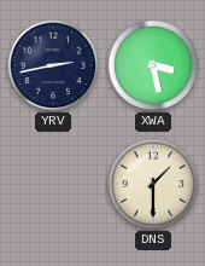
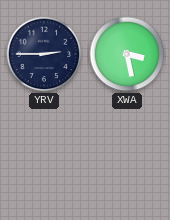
YRV: 2:43 -> 2:45 (44, 54)
DNS: 1:30 -> none (153, 184)
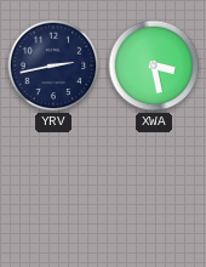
YRV: 2:45 -> 2:43 (53, 66)
